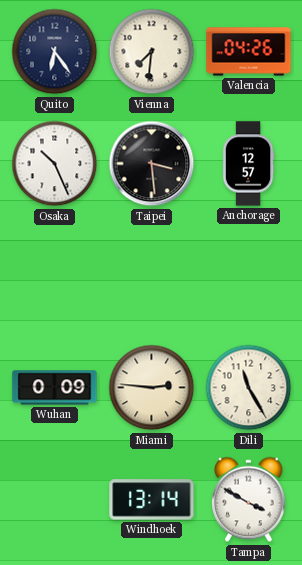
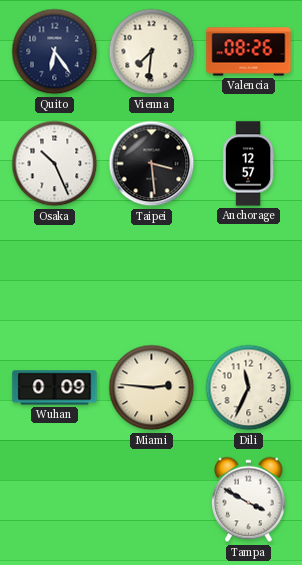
Valencia: 04:26 -> 08:26 (249, 52)
Dili: 11:25 -> 11:34 (249, 388)
Windhoek: 13:14 -> none (152, 500)
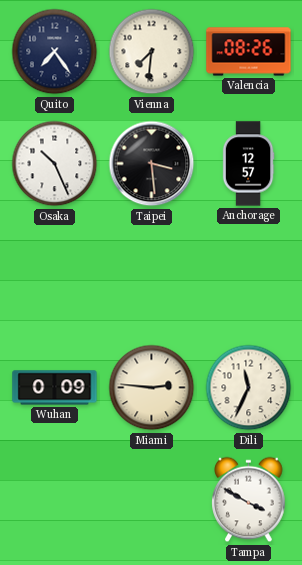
Quito: 6:24 -> 7:24 (55, 52)
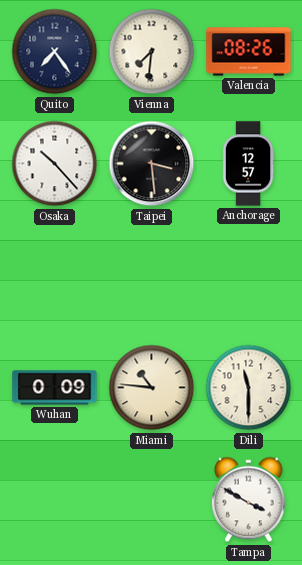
Osaka: 10:26 -> 10:23 (55, 164)
Miami: 2:46 -> 10:46 (152, 388)
Dili: 11:34 -> 11:30 (249, 388)
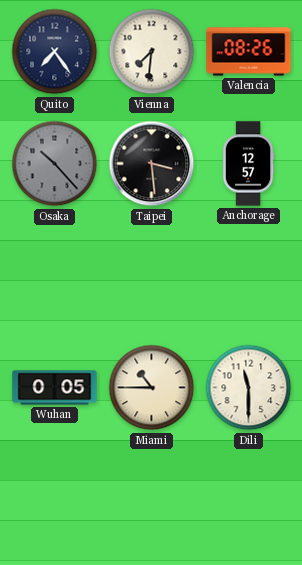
Osaka dial: white -> grey (55, 164)
Wuhan: 0:09 -> 0:05 (55, 388)
Miami: 10:46 -> 10:45 (152, 388)
Tampa: 3:50 -> none (249, 500)
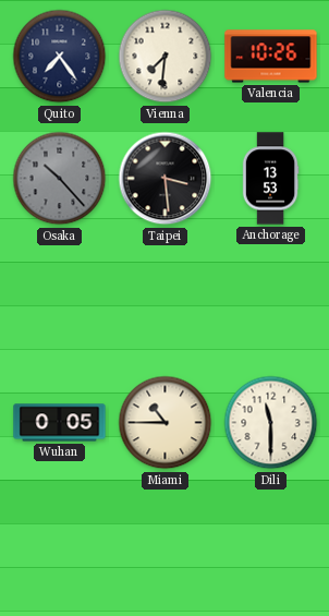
Valencia: 08:26 -> 10:26 (271, 57)
Anchorage: 12:57 -> 13:53 (270, 179)
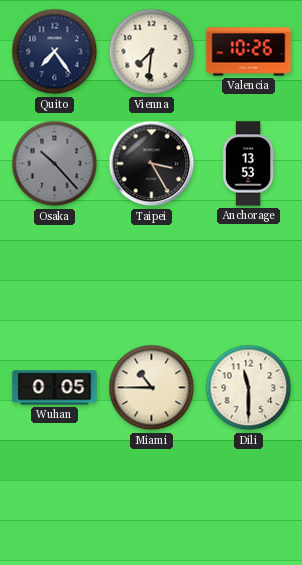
Taipei: 3:29 -> 3:25 (152, 164)
